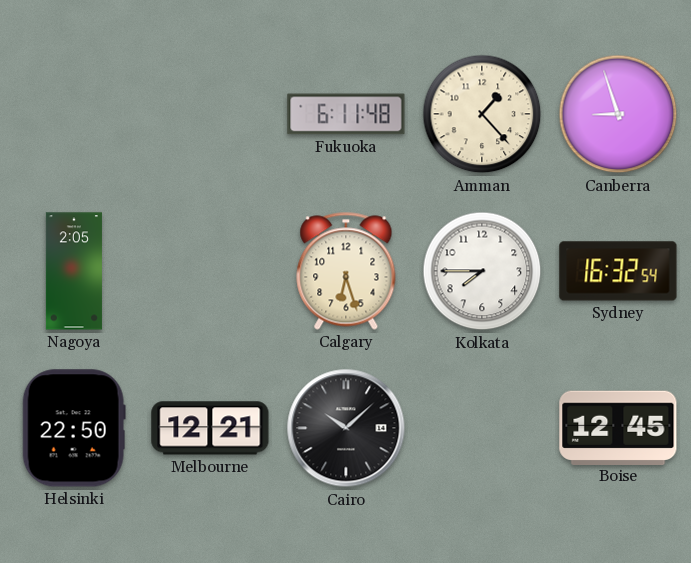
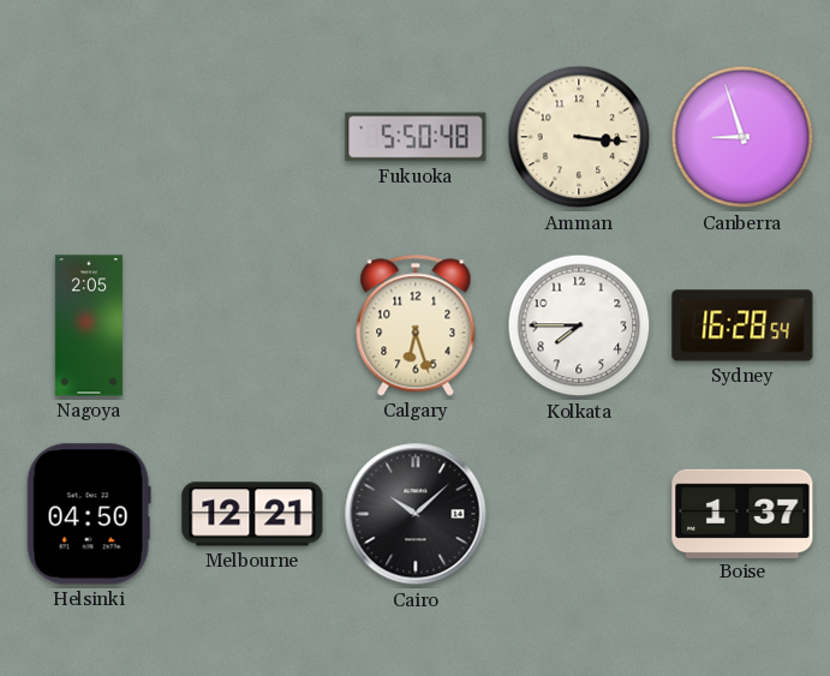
Fukuoka: 6:11 -> 5:50 (416, 137)
Amman: 1:23 -> 3:16 (579, 137)
Sydney: 16:32 -> 16:28 (742, 325)
Helsinki: 22:50 -> 04:50 (89, 514)
Boise: 12:45 -> 1:37 (742, 513)
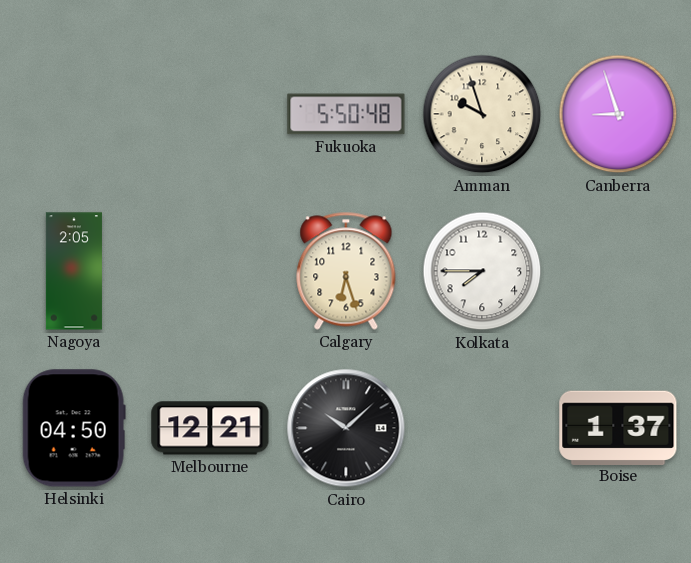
Amman: 3:16 -> 9:57 (482, 114)
Sydney: 16:28 -> none (742, 325)
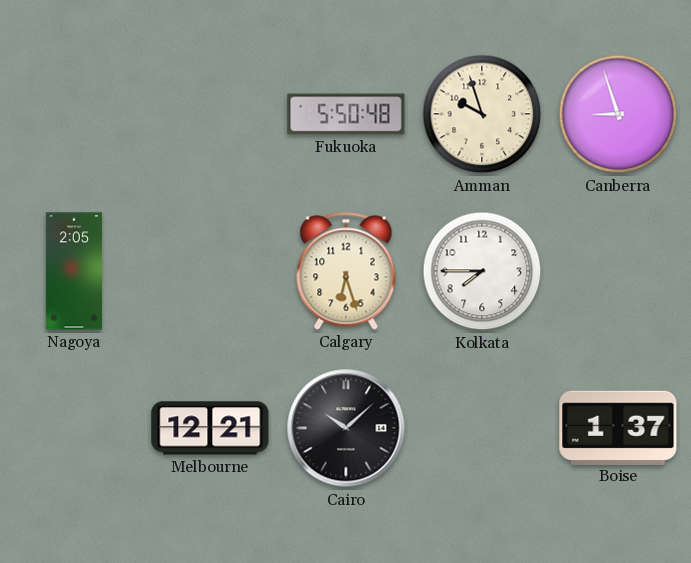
Helsinki: 04:50 -> none (74, 428)
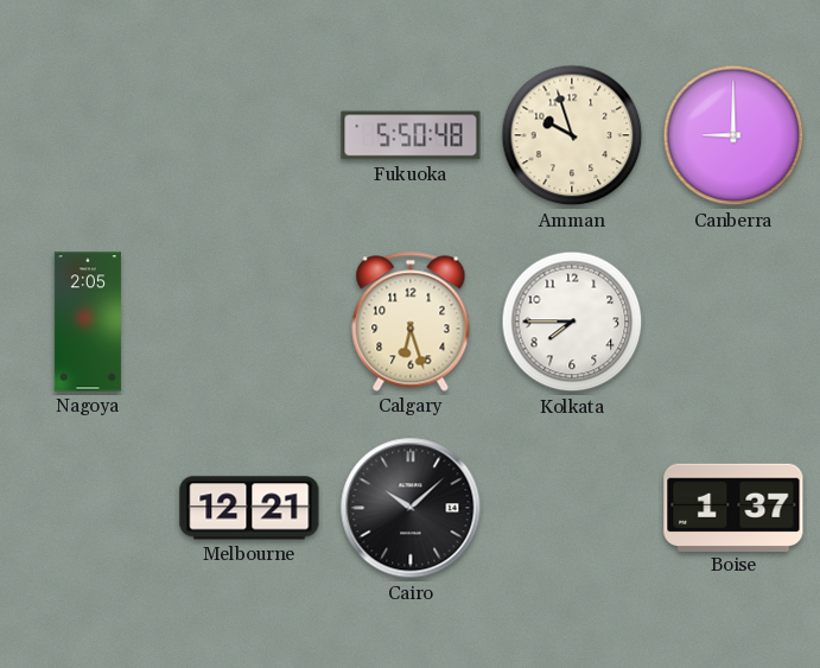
Canberra: 8:57 -> 9:00 (733, 135)
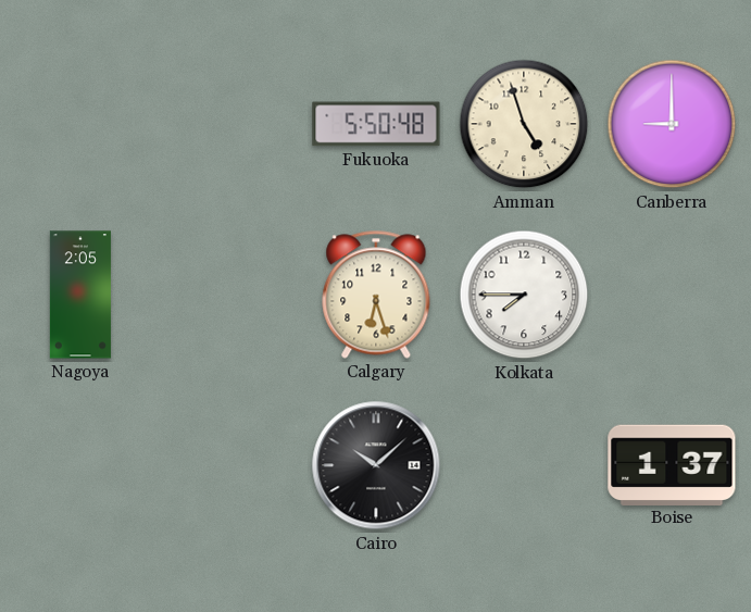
Amman: 9:57 -> 4:57 (524, 124)
Melbourne: 12:21 -> none (249, 508)
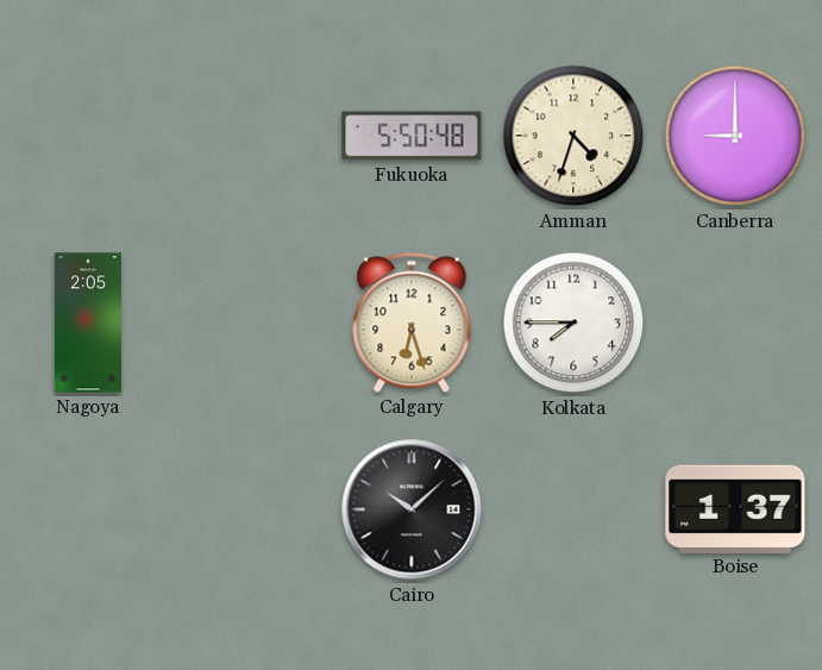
Amman: 4:57 -> 4:33 (573, 136)
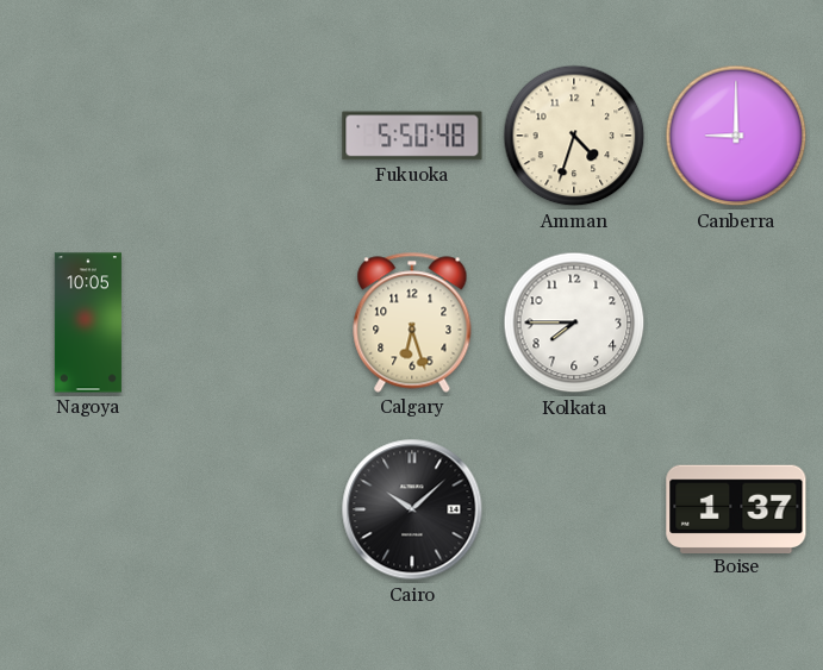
Nagoya: 2:05 -> 10:05 (88, 323)
